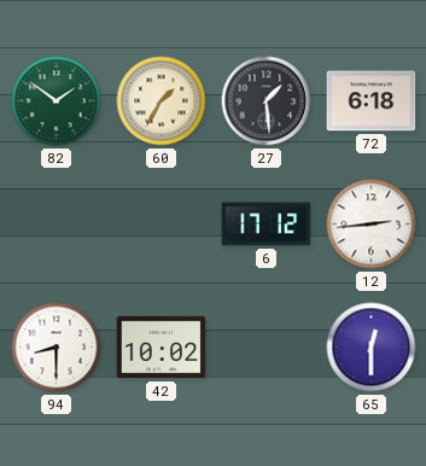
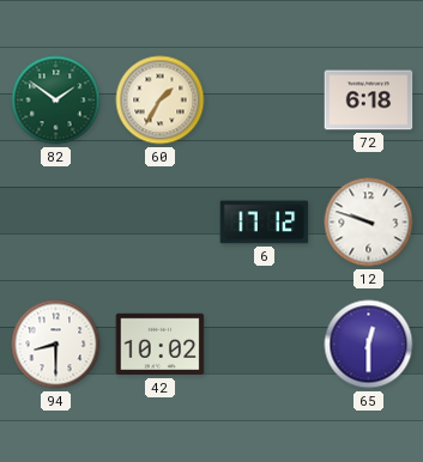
27: 1:29 -> none (267, 101)
12: 2:44 -> 9:48 (369, 223)
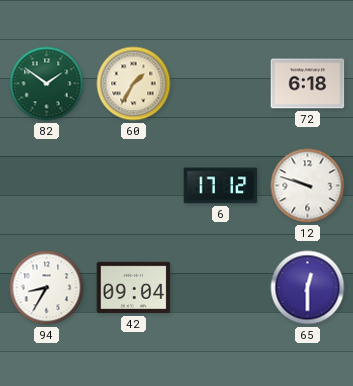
94: 8:30 -> 8:35 (47, 288)
42: 10:02 -> 09:04 (134, 288)
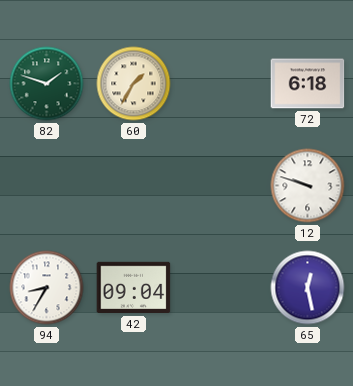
82: 1:51 -> 1:48 (47, 84)
6: 17:12 -> none (221, 186)
65: 12:30 -> 12:28 (308, 288)
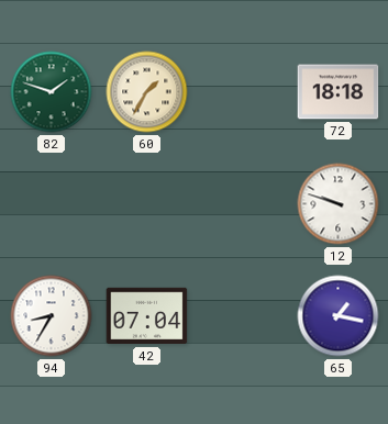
72: 6:18 -> 18:18 (339, 92)
42: 09:04 -> 07:04 (147, 316)
65: 12:28 -> 1:17 (339, 316)
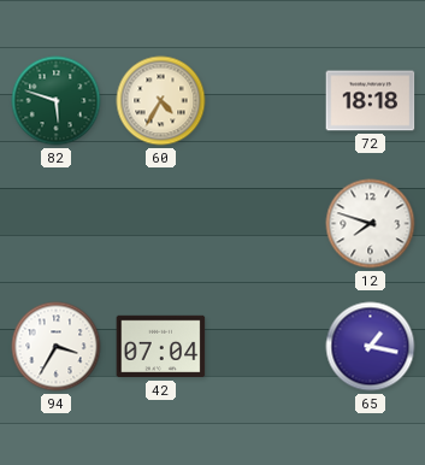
82: 1:48 -> 5:48 (57, 101)
60: 1:35 -> 4:35 (161, 101)
12: 9:48 -> 7:48 (371, 224)
94: 8:35 -> 3:35 (57, 347)
